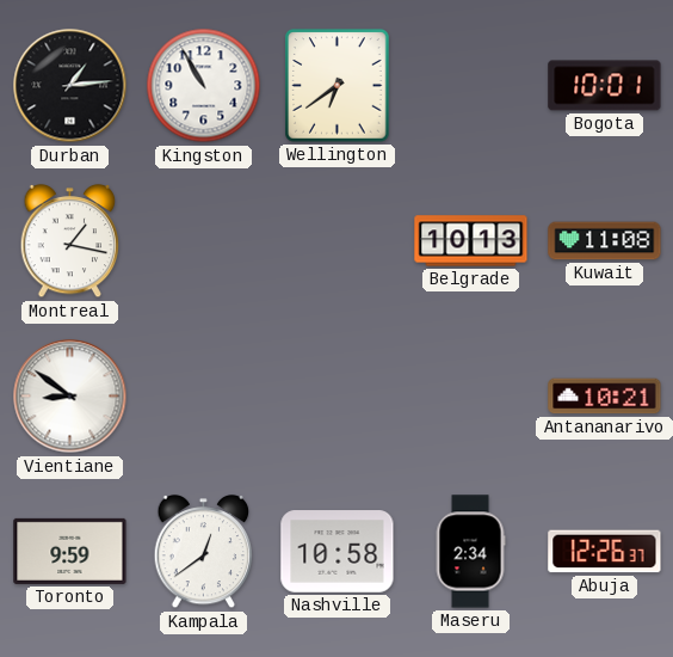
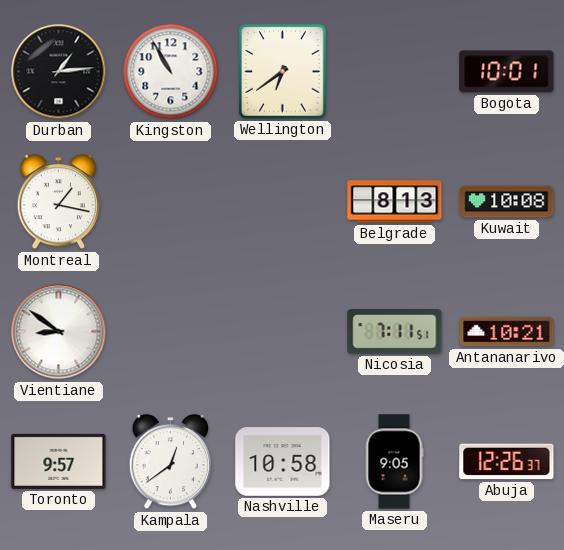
Belgrade: 10:13 -> 8:13 (395, 202)
Kuwait: 11:08 -> 10:08 (507, 202)
Nicosia: none -> 7:11 (395, 332)
Toronto: 9:59 -> 9:57 (59, 461)
Maseru: 2:34 -> 9:05 (394, 462)
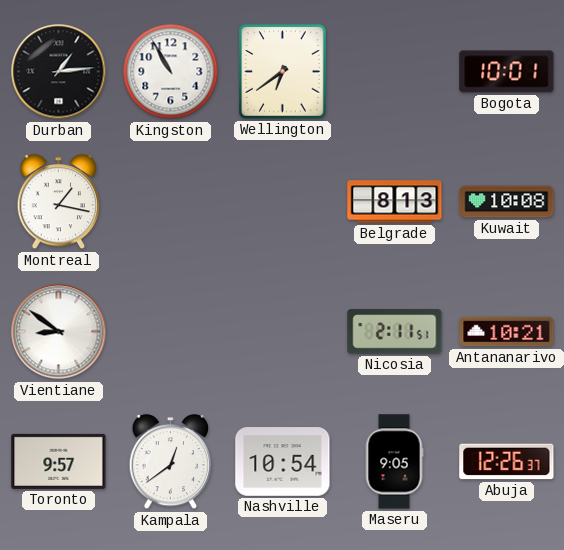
Nicosia: 7:11 -> 2:11 (395, 332)
Nashville: 10:58 -> 10:54 (283, 462)
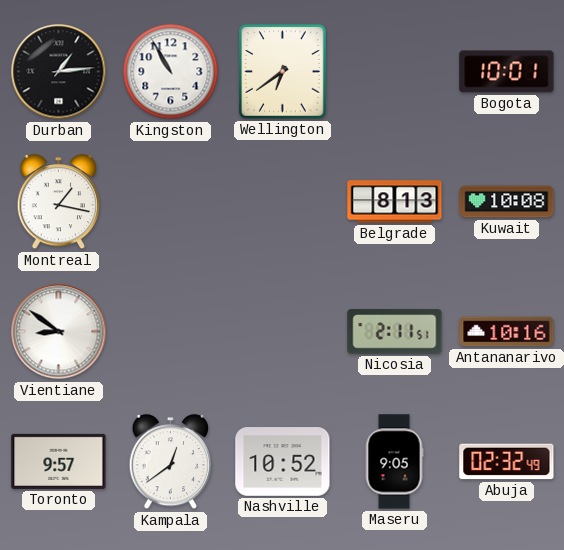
Antananarivo: 10:21 -> 10:16 (507, 332)
Nashville: 10:54 -> 10:52 (283, 462)
Abuja: 12:26 -> 02:32 (507, 462)
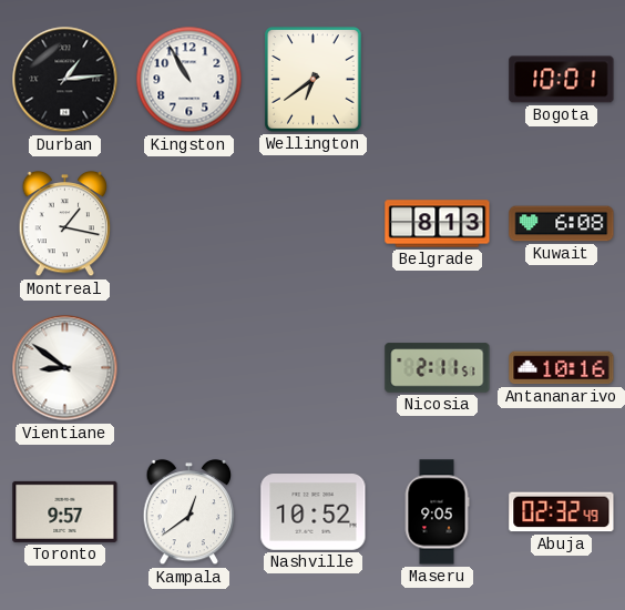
Kuwait: 10:08 -> 6:08 (562, 224)
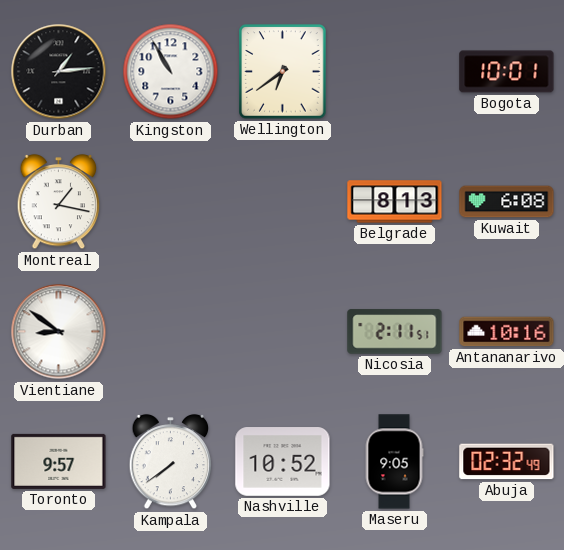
Kampala: 12:39 -> 7:39 (171, 462)
